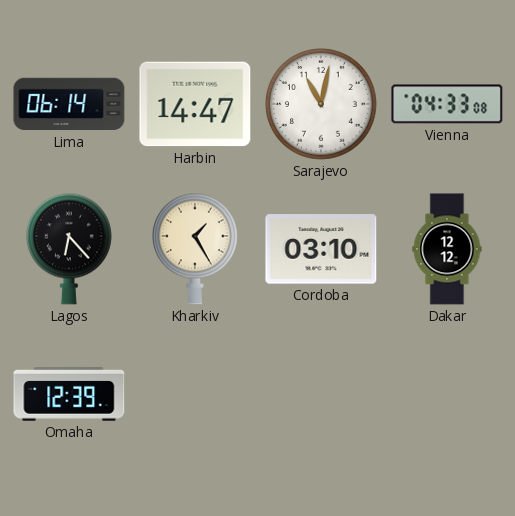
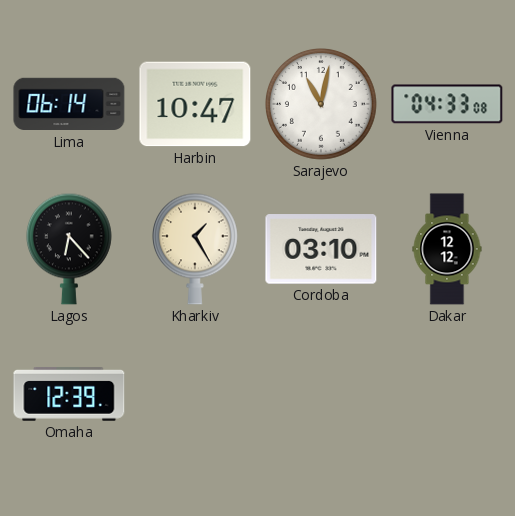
Harbin: 14:47 -> 10:47 (195, 104)
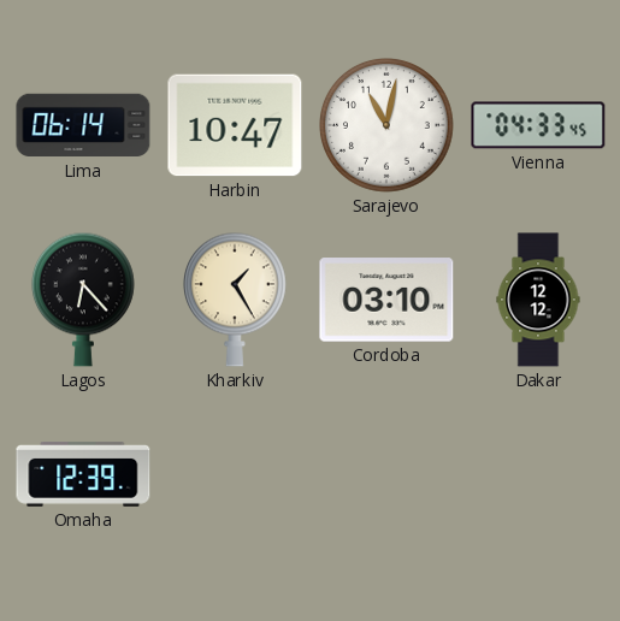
Vienna: 04:33:08 -> 04:33:45 (538, 125)
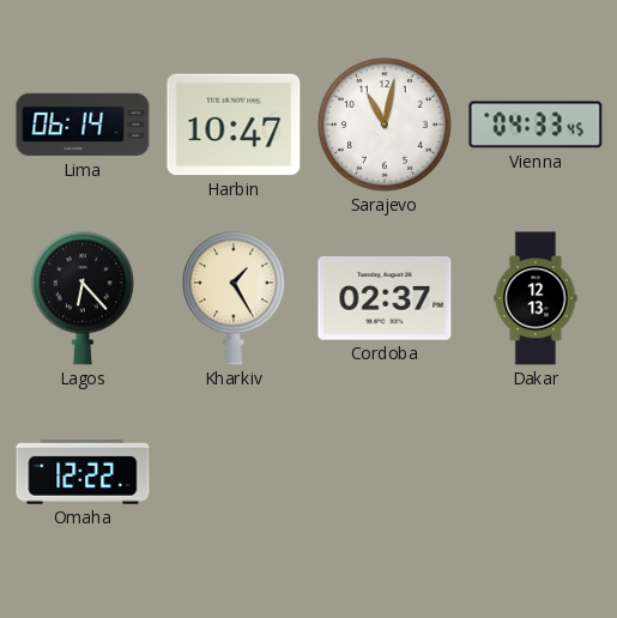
Cordoba: 03:10 -> 02:37 (385, 298)
Dakar: 12:12 -> 12:13 (536, 298)
Omaha: 12:39 -> 12:22 (83, 472)
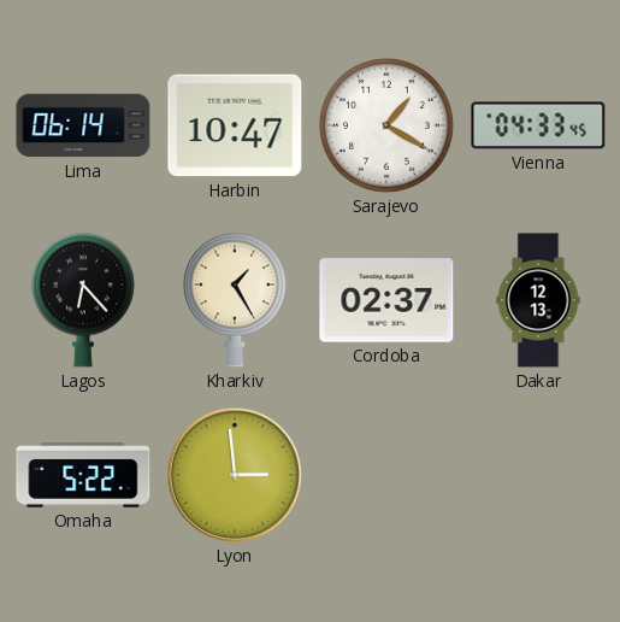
Sarajevo: 11:02 -> 1:20 (388, 127)
Omaha: 12:22 -> 5:22 (83, 475)
Lyon: none -> 2:59 (235, 475)
